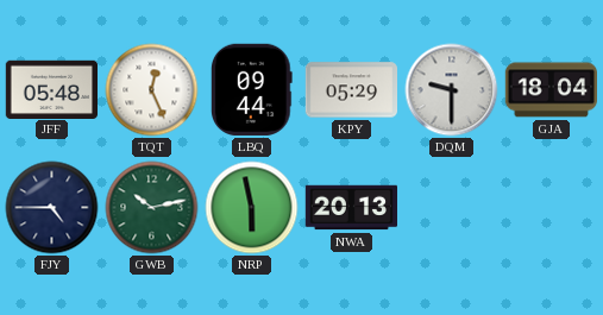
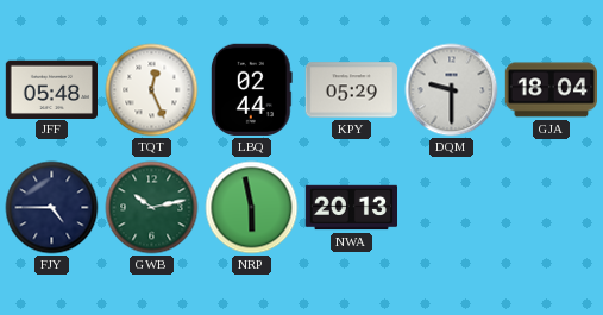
LBQ: 09:44 -> 02:44 (251, 89)
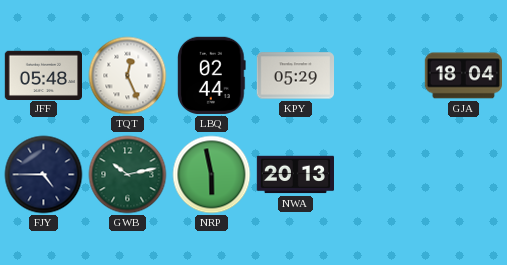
DQM: 9:30 -> none (452, 90)
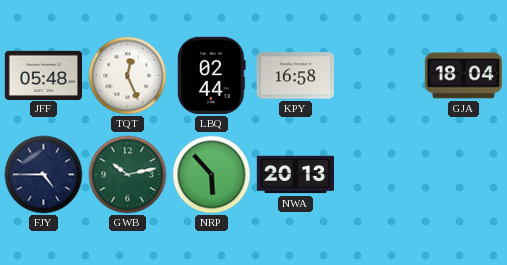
KPY: 05:29 -> 16:58 (295, 76)
NRP: 5:58 -> 5:53 (212, 175)
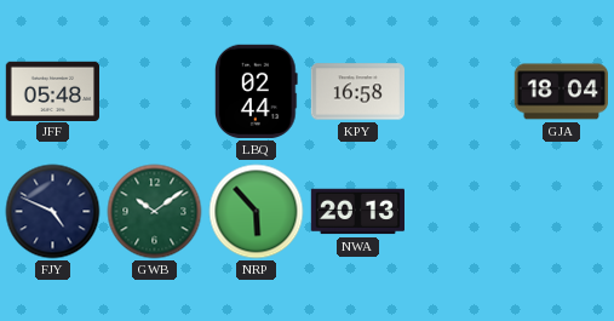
TQT: 12:26 -> none (128, 76)
FJY: 4:45 -> 4:49 (53, 212)
GWB: 10:13 -> 10:09 (155, 212)
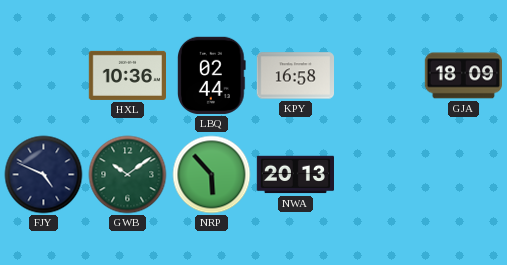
JFF: 05:48 -> none (52, 91)
HXL: none -> 10:36 (127, 75)
GJA: 18:04 -> 18:09 (463, 76)
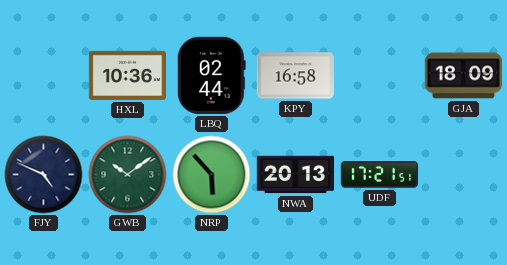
UDF: none -> 17:21 (379, 175)
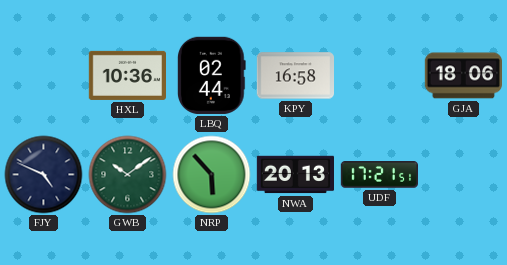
GJA: 18:09 -> 18:06 (463, 76)
